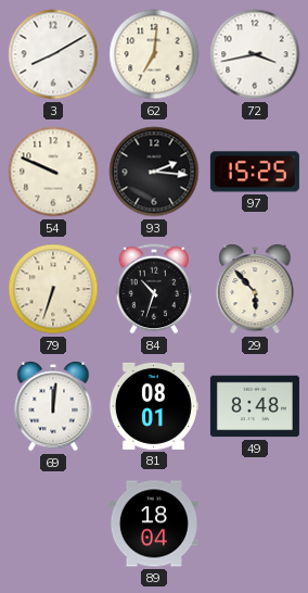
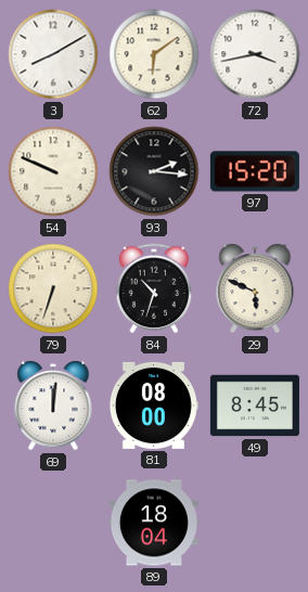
62: 7:01 -> 6:09 (154, 54)
97: 15:25 -> 15:20 (255, 171)
29: 5:53 -> 5:49 (255, 289)
81: 08:01 -> 08:00 (153, 406)
49: 8:48 -> 8:45 (255, 406)
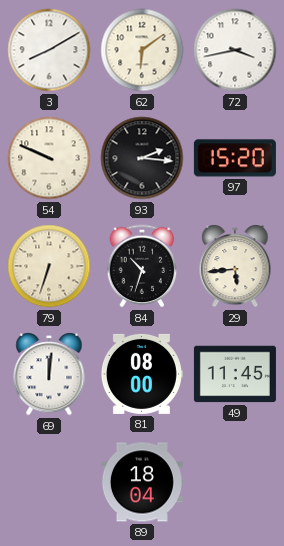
29: 5:49 -> 5:44 (235, 267)
49: 8:45 -> 11:45 (235, 374)
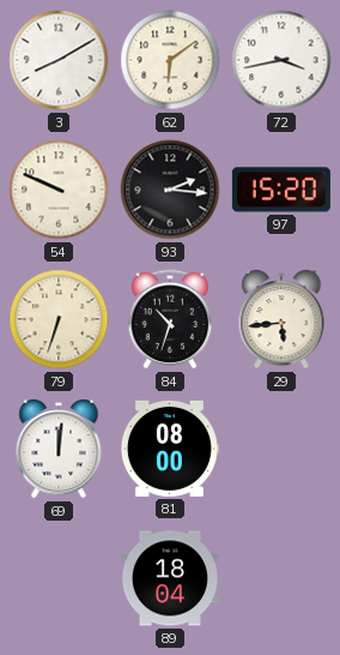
49: 11:45 -> none (235, 374)
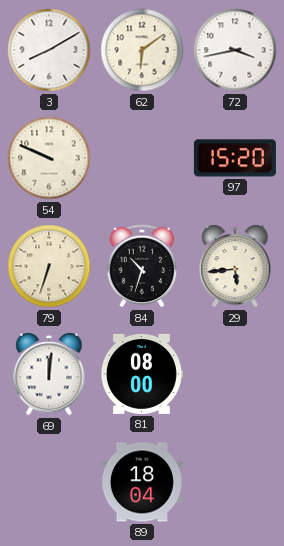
93: 2:16 -> none (170, 190)
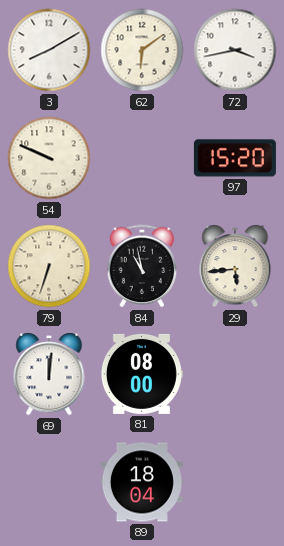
84: 10:33 -> 10:58 (142, 266)
